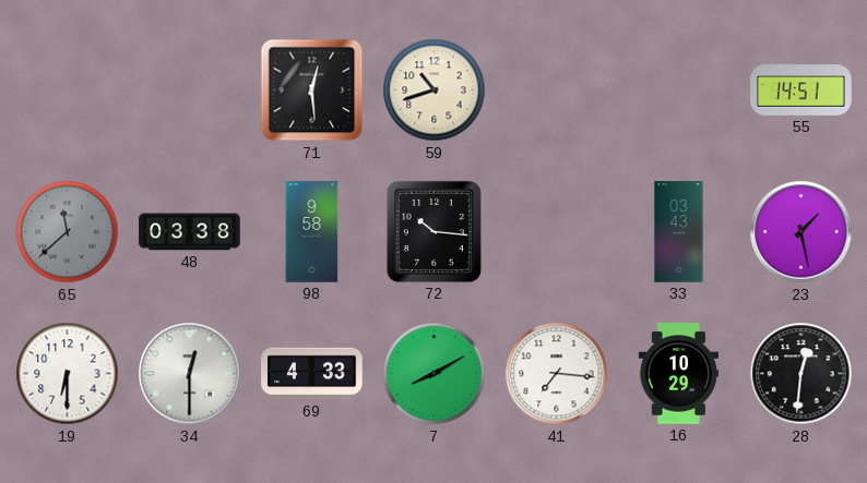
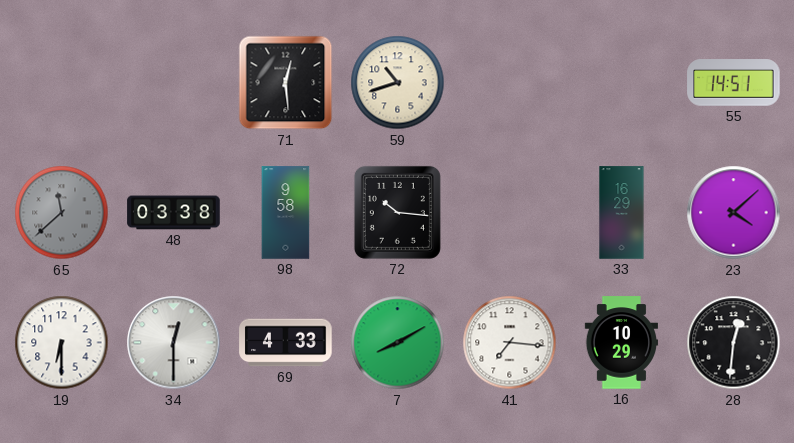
33: 03:43 -> 16:29 (622, 213)
23: 1:28 -> 4:08 (734, 213)
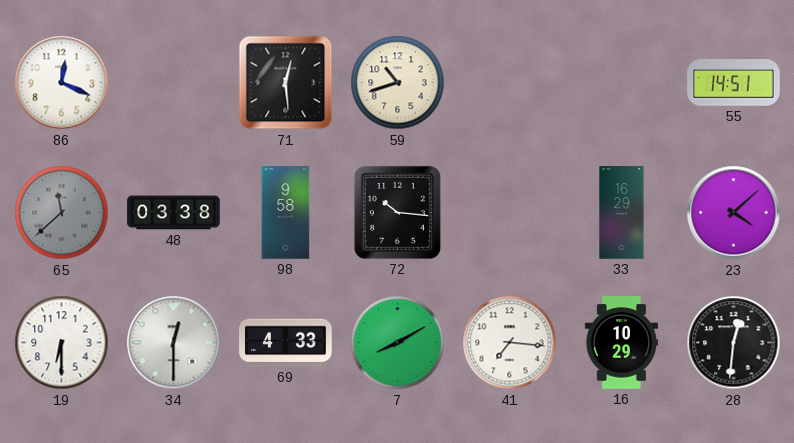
86: none -> 12:19 (62, 83)
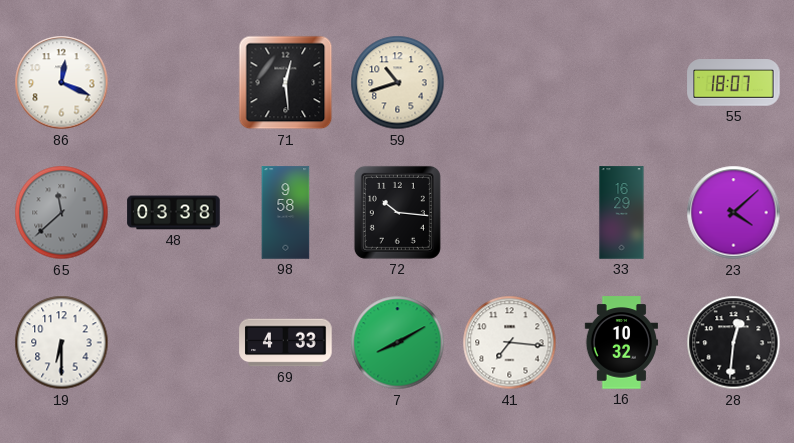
55: 14:51 -> 18:07 (734, 83)
34: 12:30 -> none (174, 343)
16: 10:29 -> 10:32 (621, 343)
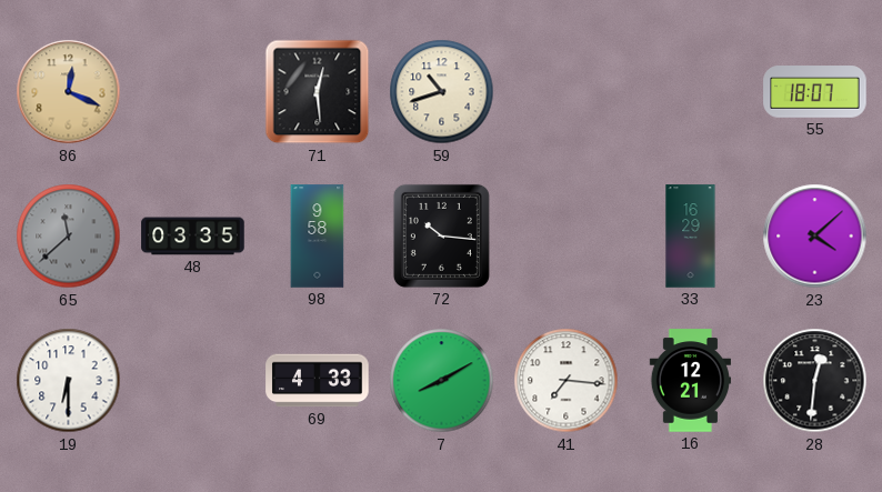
86 dial: white -> champagne (69, 92)
48: 03:38 -> 03:35 (193, 237)
16: 10:32 -> 12:21 (690, 381)
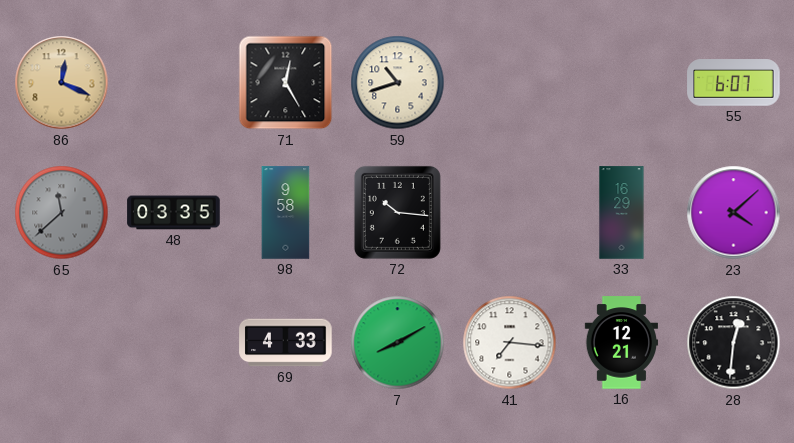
71: 12:29 -> 12:25 (286, 83)
55: 18:07 -> 6:07 (734, 83)
19: 6:30 -> none (69, 381)
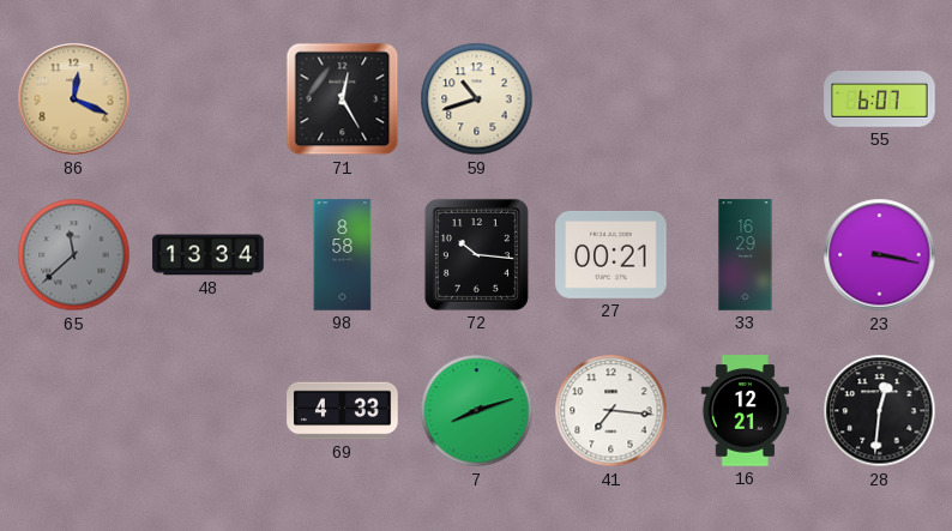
48: 03:35 -> 13:34 (209, 255)
98: 9:58 -> 8:58 (343, 255)
27: none -> 00:21 (611, 254)
23: 4:08 -> 3:17 (880, 255)
7: 8:10 -> 8:12 (477, 411)
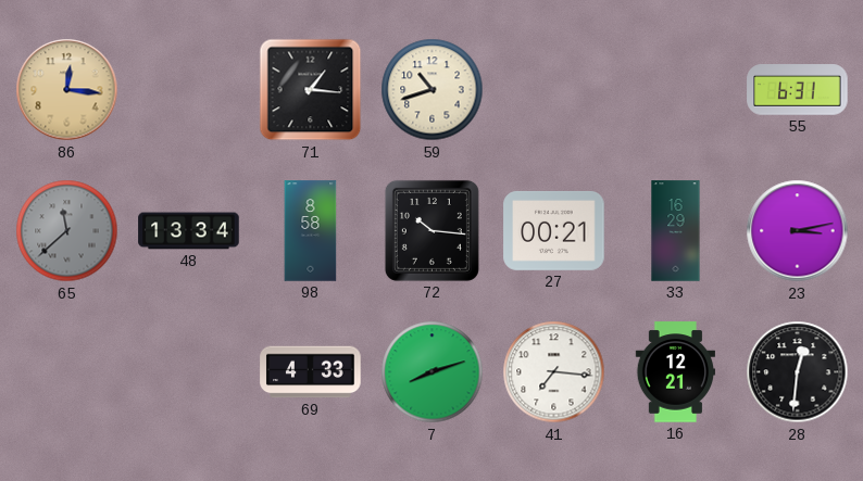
86: 12:19 -> 12:16 (67, 90)
71: 12:25 -> 1:16 (311, 90)
55: 6:07 -> 6:31 (798, 90)
23: 3:17 -> 3:13 (798, 231)
